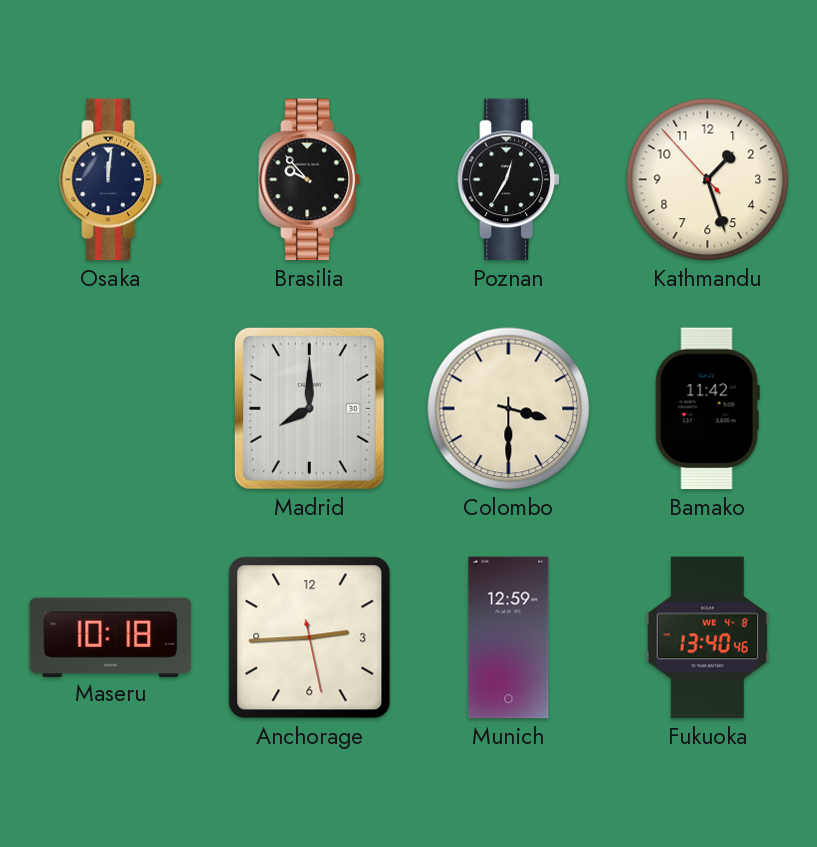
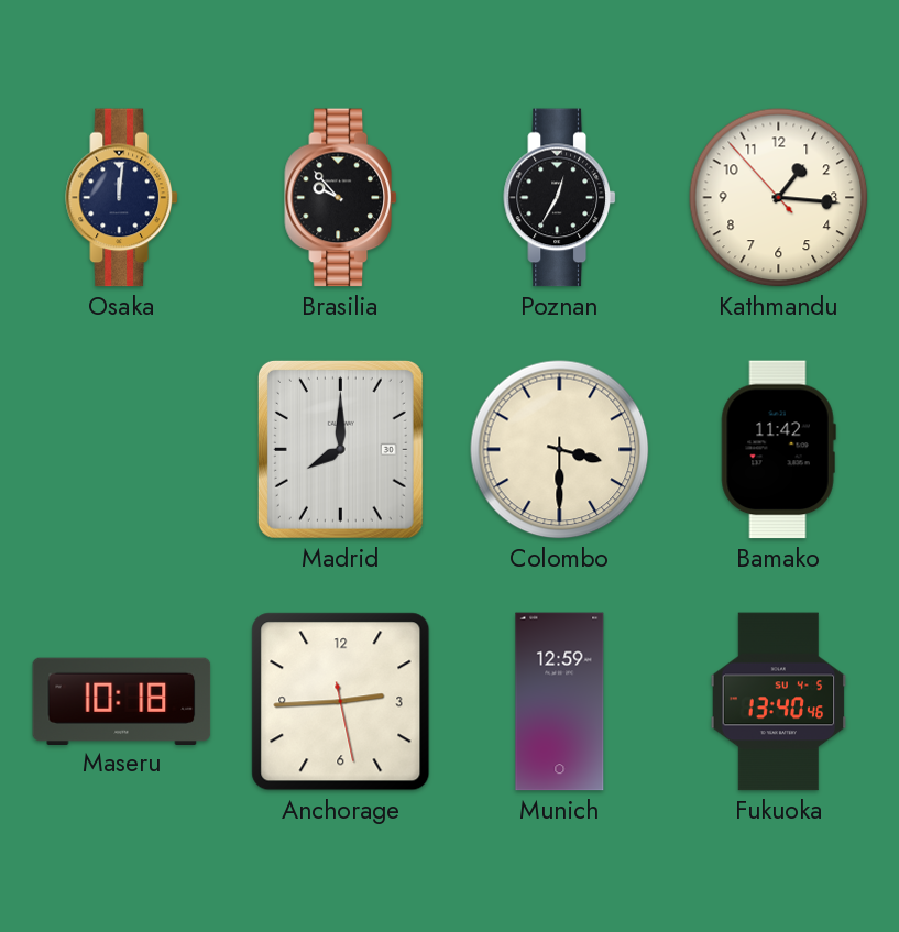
Kathmandu: 1:26 -> 1:15 (779, 198)
Fukuoka date: WE 4-8 -> SU 4-5 (779, 702)
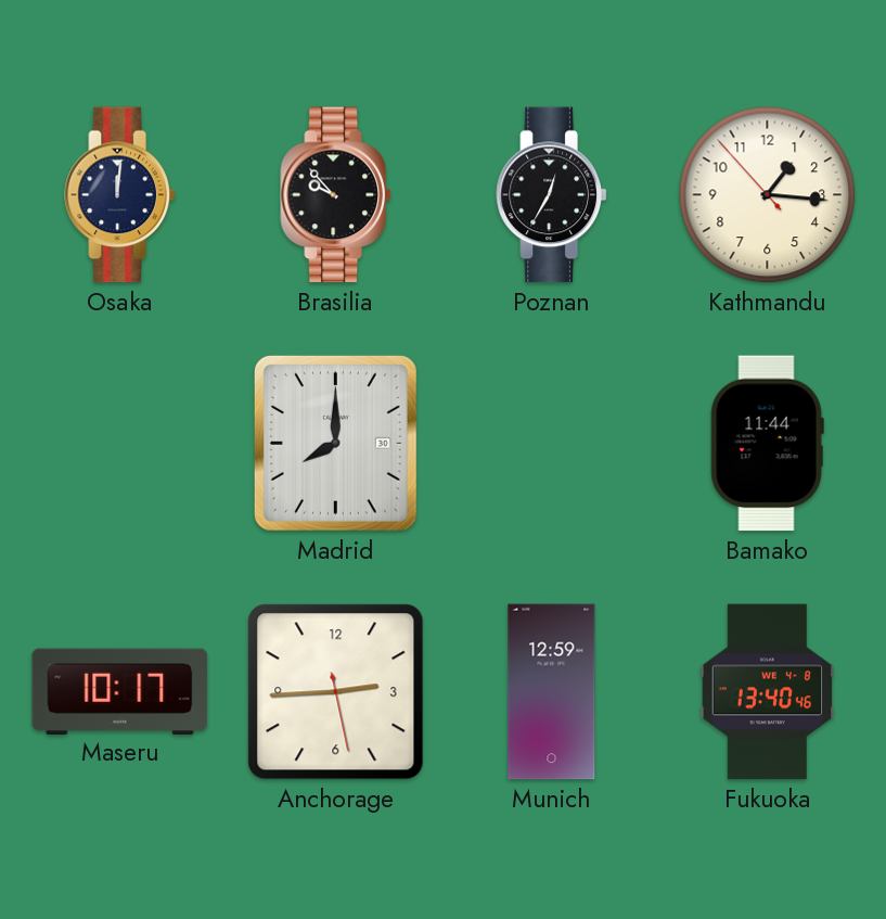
Colombo: 3:30 -> none (560, 450)
Bamako: 11:42 -> 11:44 (767, 444)
Maseru: 10:18 -> 10:17 (120, 691)
Fukuoka date: SU 4-5 -> WE 4-8 (768, 692)
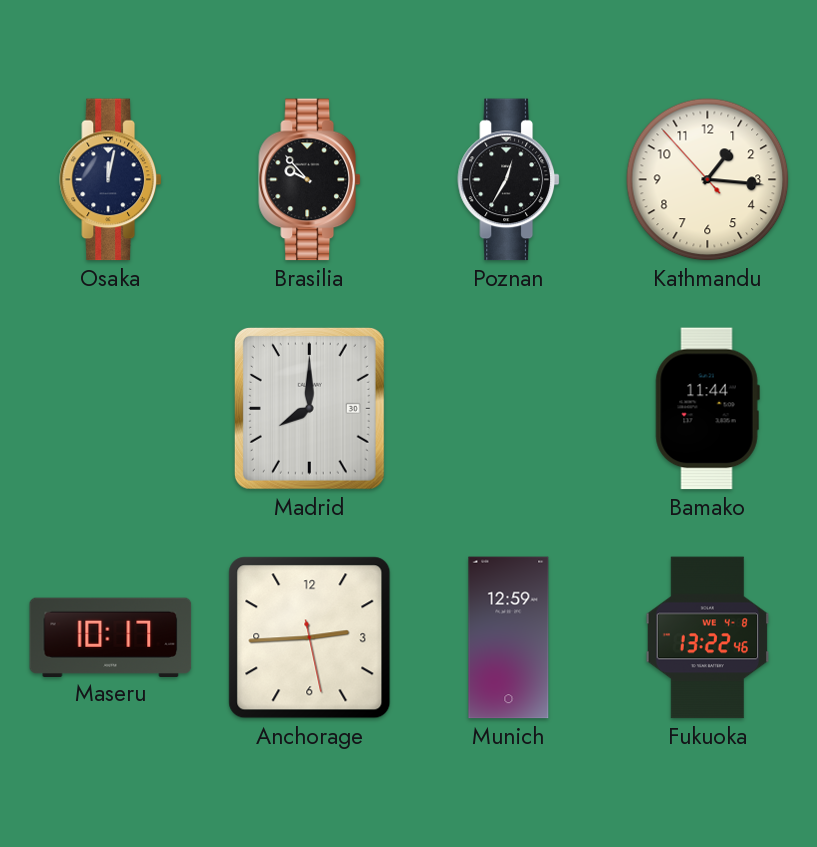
Osaka: 12:01 -> 12:02 (111, 180)
Fukuoka: 13:40 -> 13:22 (708, 638)
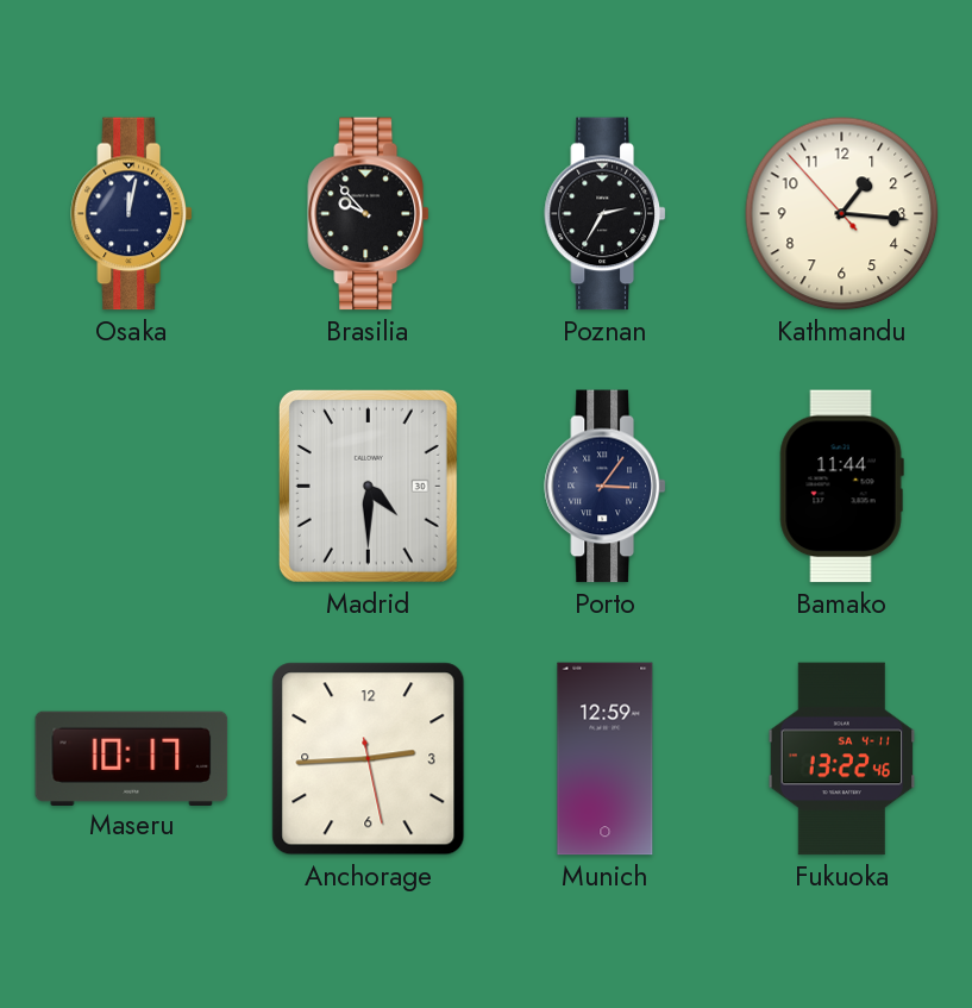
Poznan: 12:35 -> 2:35 (606, 214)
Madrid: 8:00 -> 4:30 (368, 486)
Porto: none -> 3:06 (606, 487)
Fukuoka date: WE 4-8 -> SA 4-11 (842, 759)
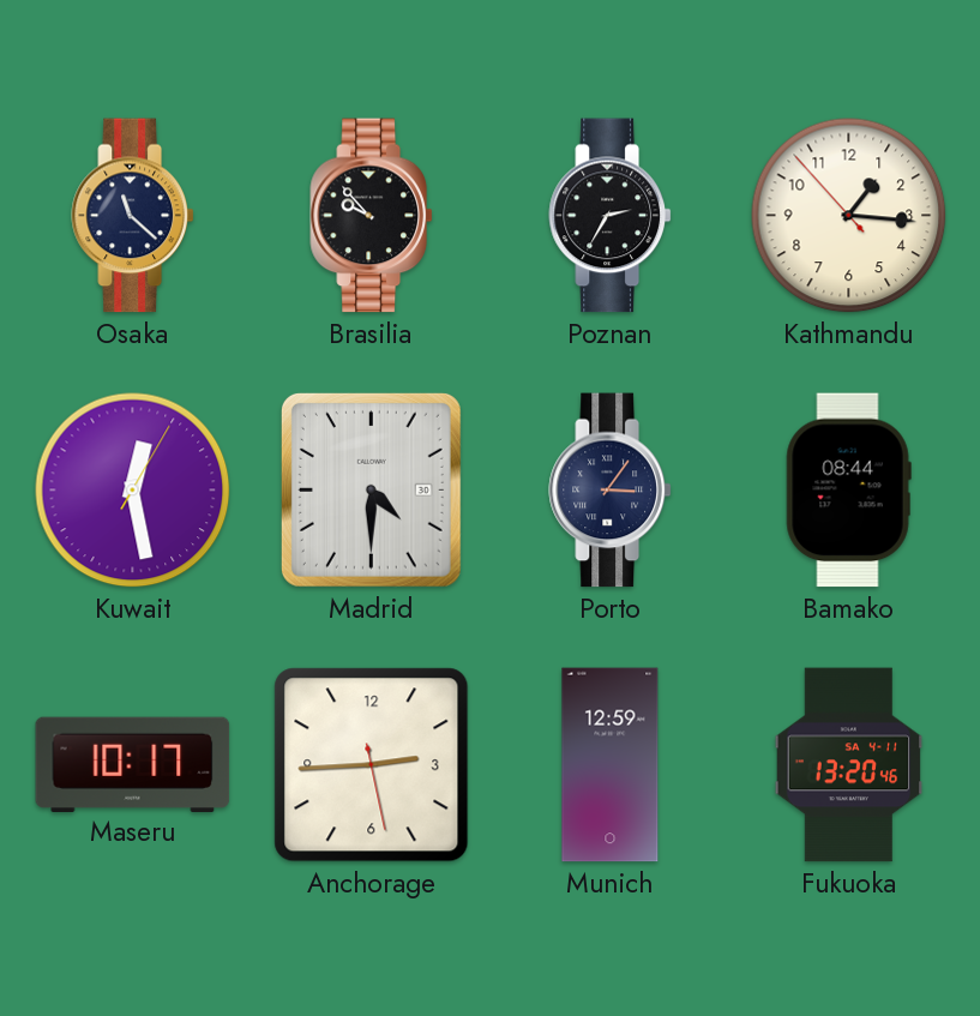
Osaka: 12:02 -> 11:22 (133, 216)
Kuwait: none -> 12:28 (133, 491)
Bamako: 11:44 -> 08:44 (848, 491)
Fukuoka: 13:22 -> 13:20 (849, 765)
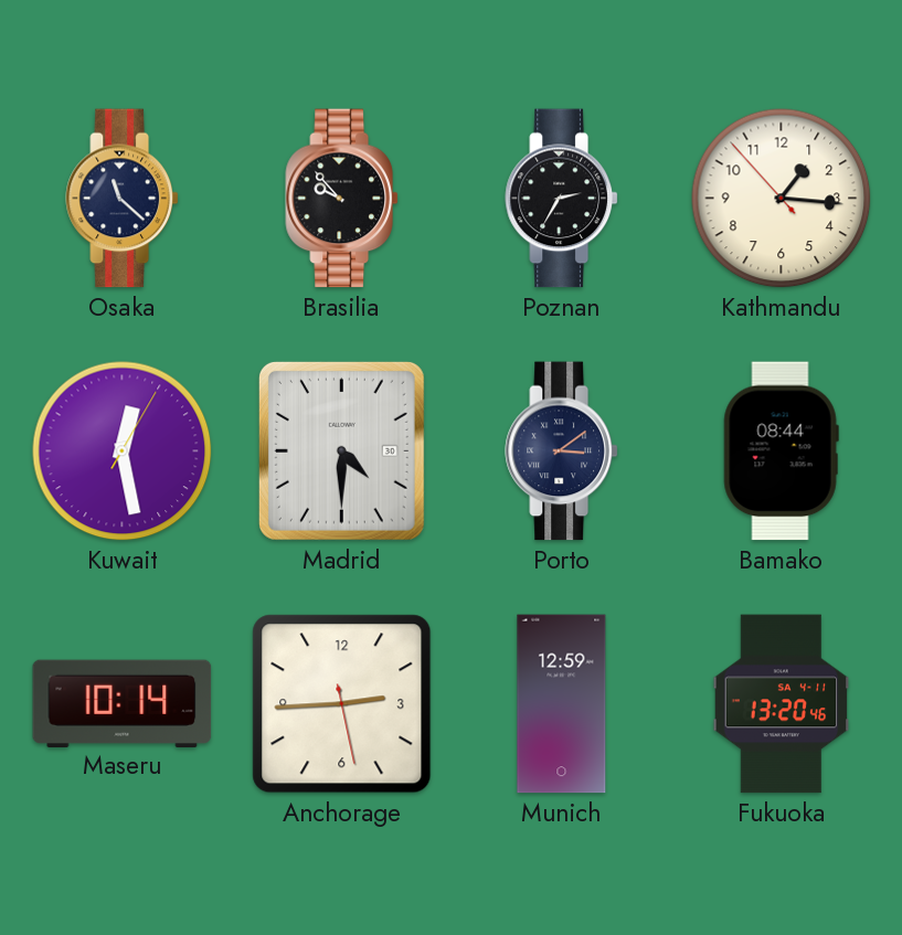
Porto: 3:06 -> 3:09 (562, 451)
Maseru: 10:17 -> 10:14 (123, 703)
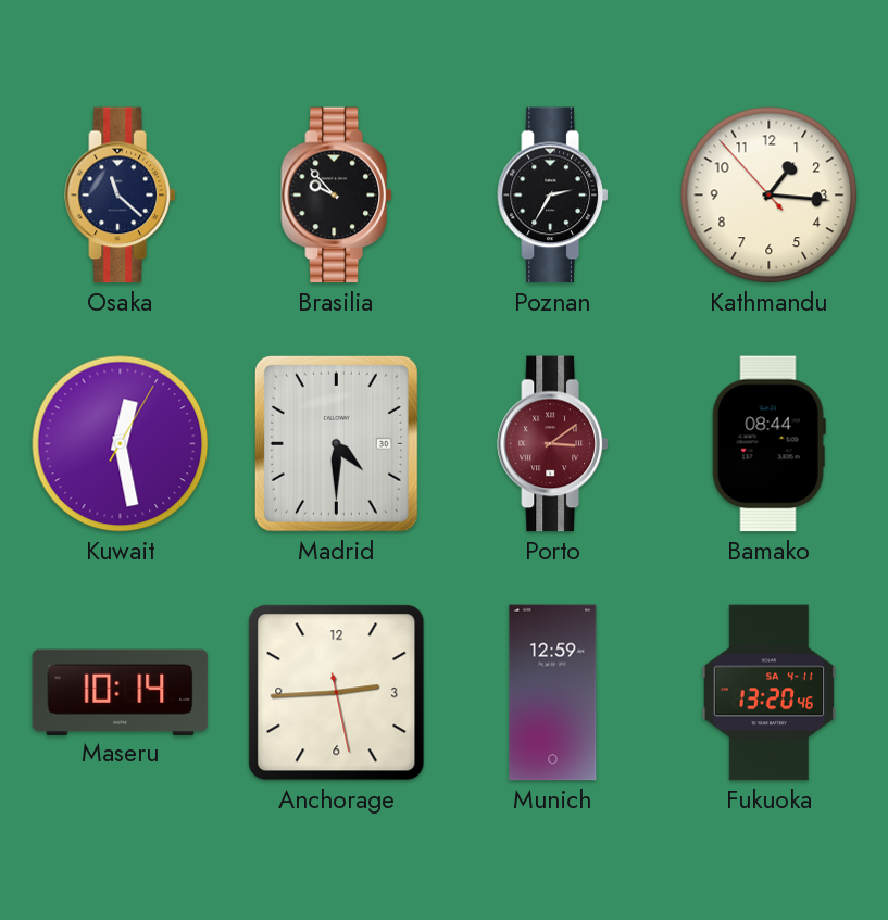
Porto dial: navy -> burgundy (553, 444)
